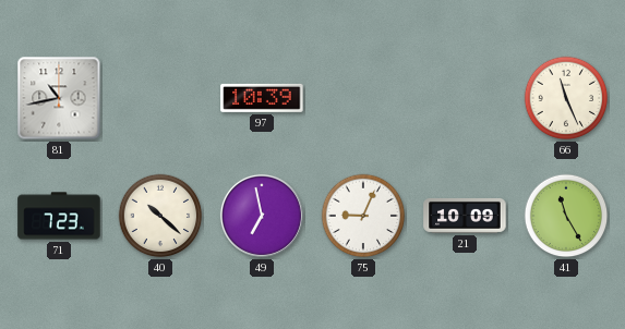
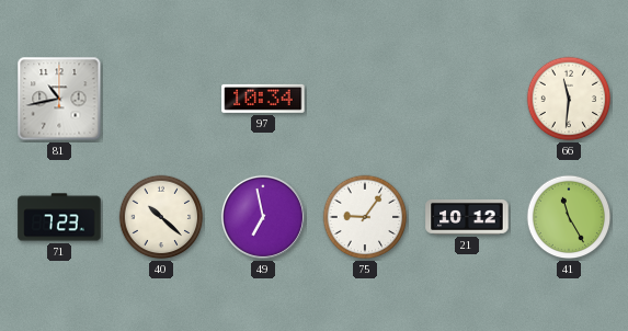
97: 10:39 -> 10:34 (263, 99)
66: 11:26 -> 11:31 (569, 99)
75: 9:04 -> 9:06 (365, 217)
21: 10:09 -> 10:12 (467, 217)
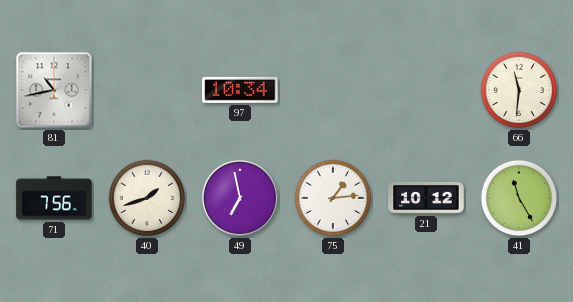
71: 7:23 -> 7:56 (54, 198)
40: 10:22 -> 1:42 (147, 198)
75: 9:06 -> 1:14 (333, 198)
